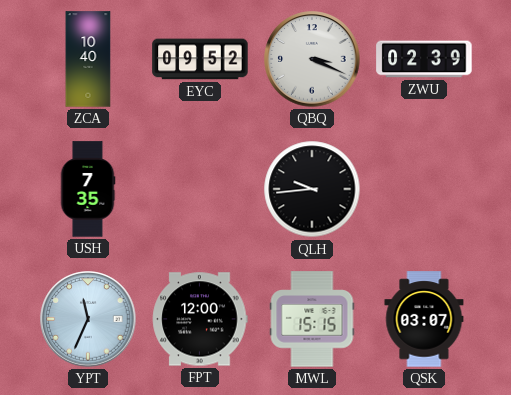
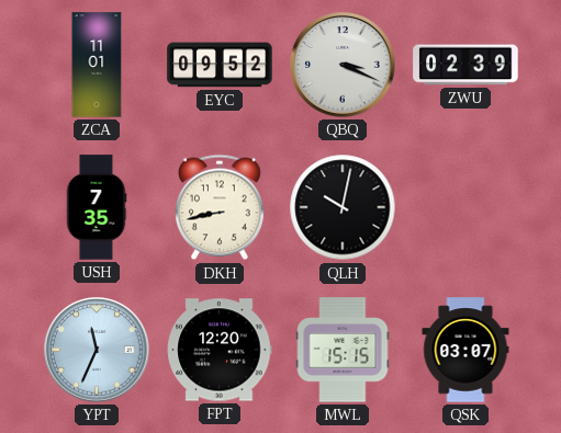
ZCA: 10:40 -> 11:01 (97, 65)
DKH: none -> 8:43 (221, 207)
QLH: 9:44 -> 10:02 (343, 207)
FPT: 12:00 -> 12:20 (220, 350)
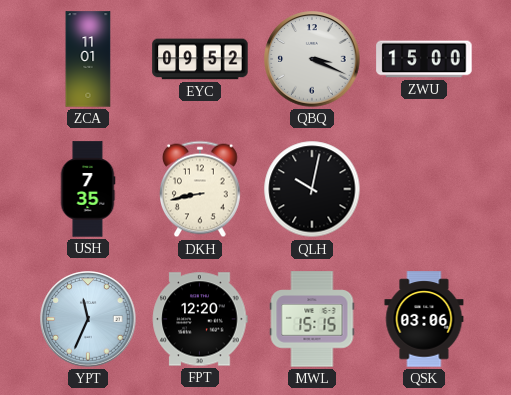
ZWU: 02:39 -> 15:00 (424, 59)
QSK: 03:07 -> 03:06 (424, 319)
